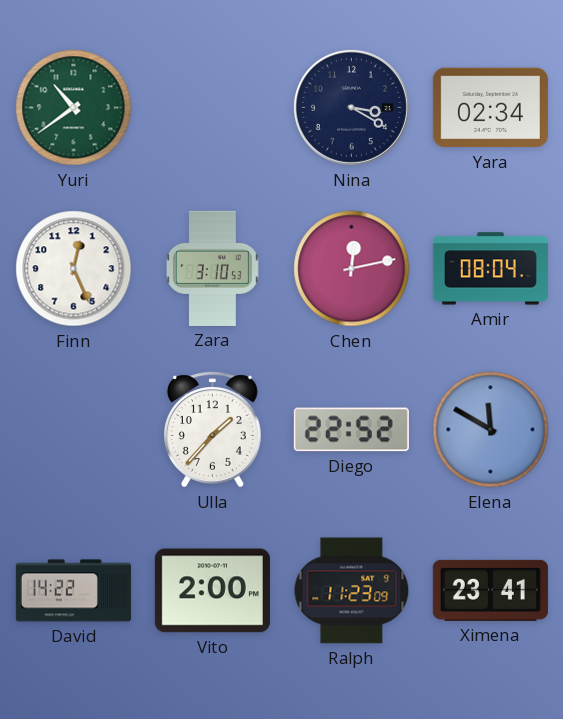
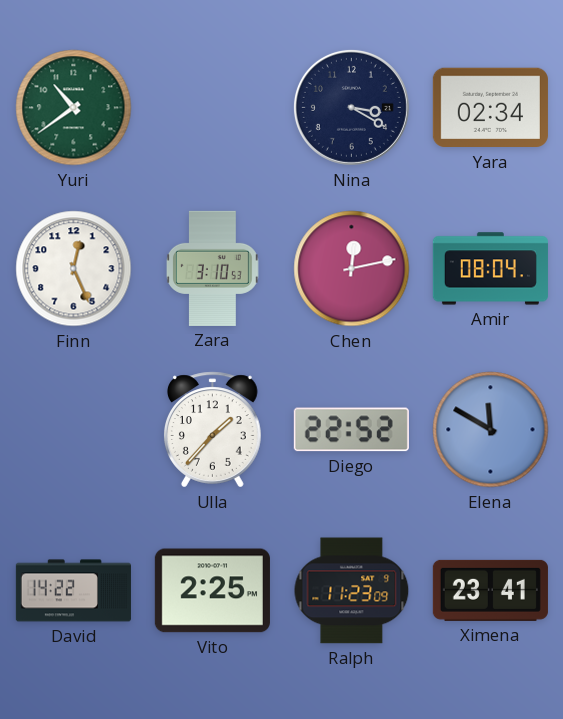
Vito: 2:00 -> 2:25 (212, 591)
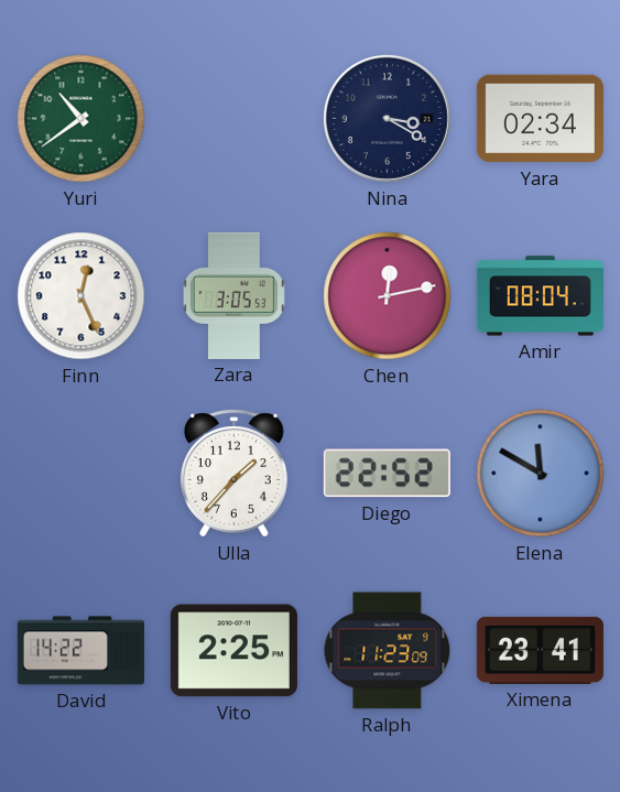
Zara: 3:10 -> 3:05 (233, 295)
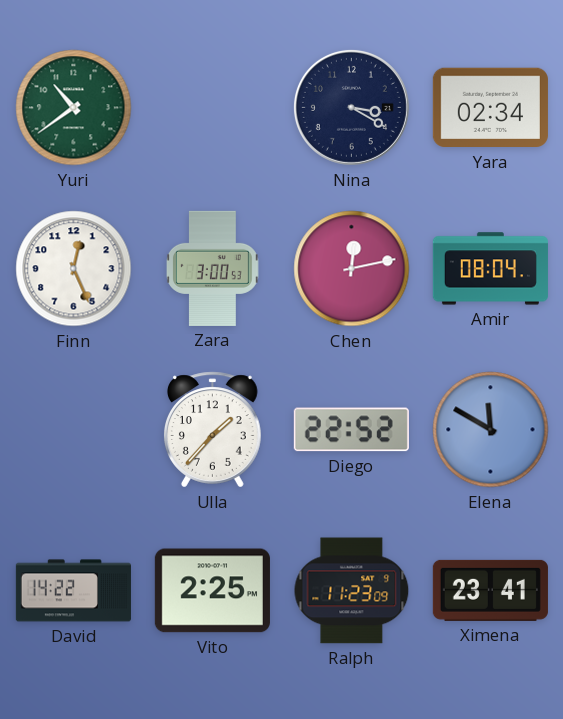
Zara: 3:05 -> 3:00 (212, 268)
